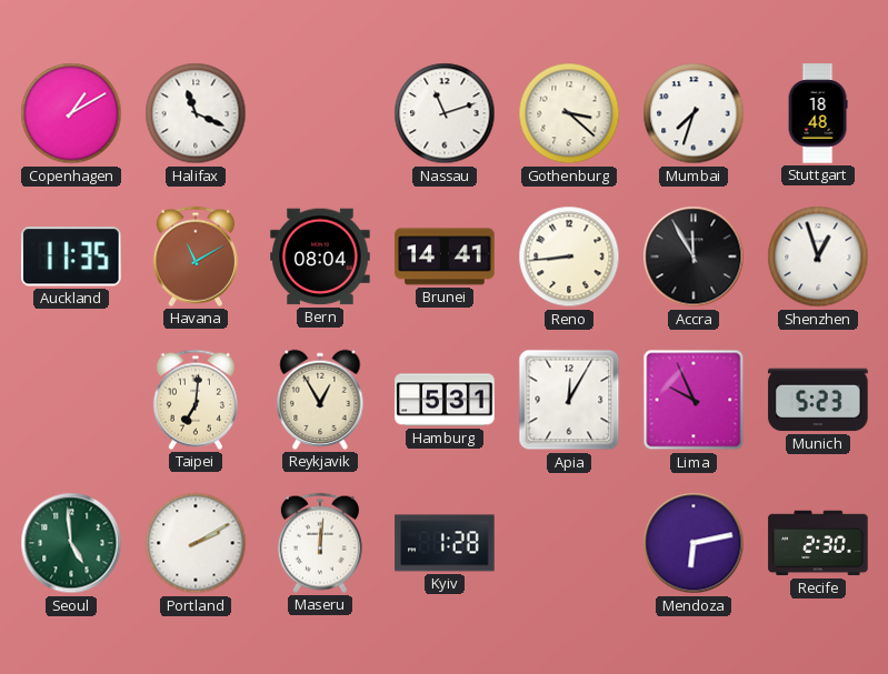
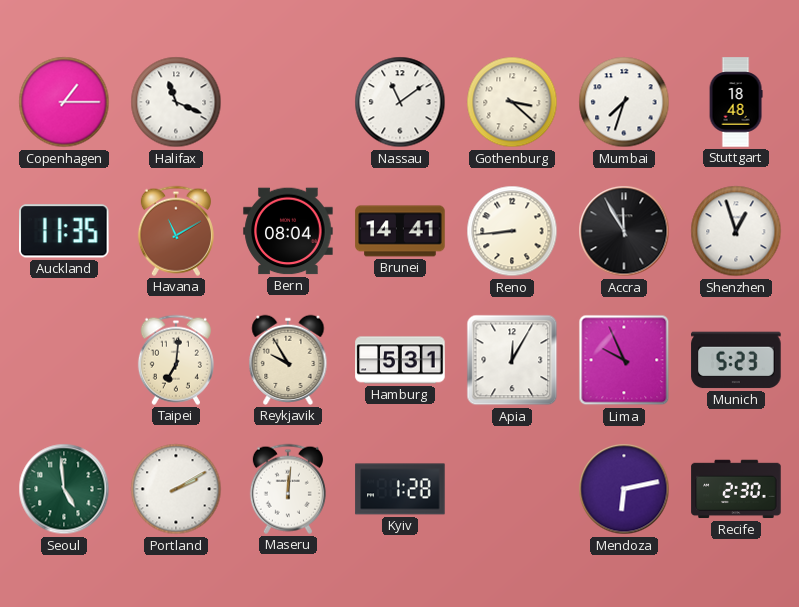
Copenhagen: 1:10 -> 1:15 (64, 102)
Nassau: 11:12 -> 11:09 (400, 102)
Reykjavik: 12:55 -> 9:55 (288, 360)
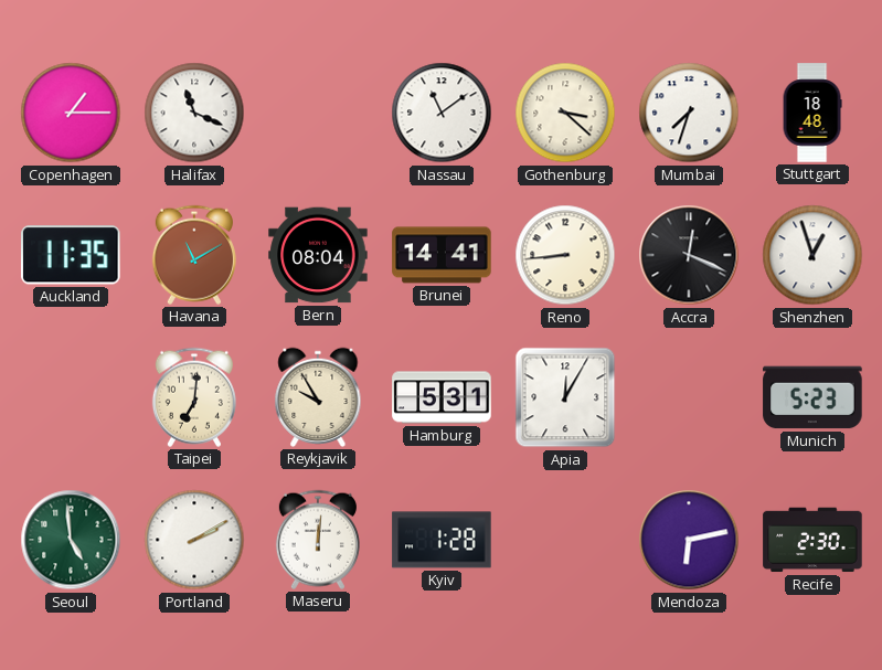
Accra: 11:55 -> 12:19 (689, 255)
Lima: 9:56 -> none (624, 360)
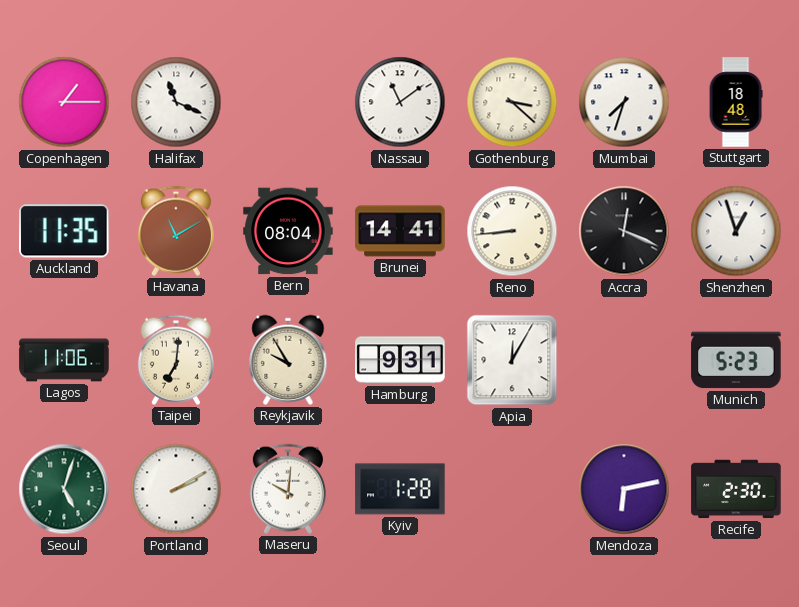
Lagos: none -> 11:06 (64, 360)
Hamburg: 5:31 -> 9:31 (400, 360)
Seoul: 4:59 -> 5:03 (64, 489)
Maseru: 12:01 -> 10:01 (288, 489)
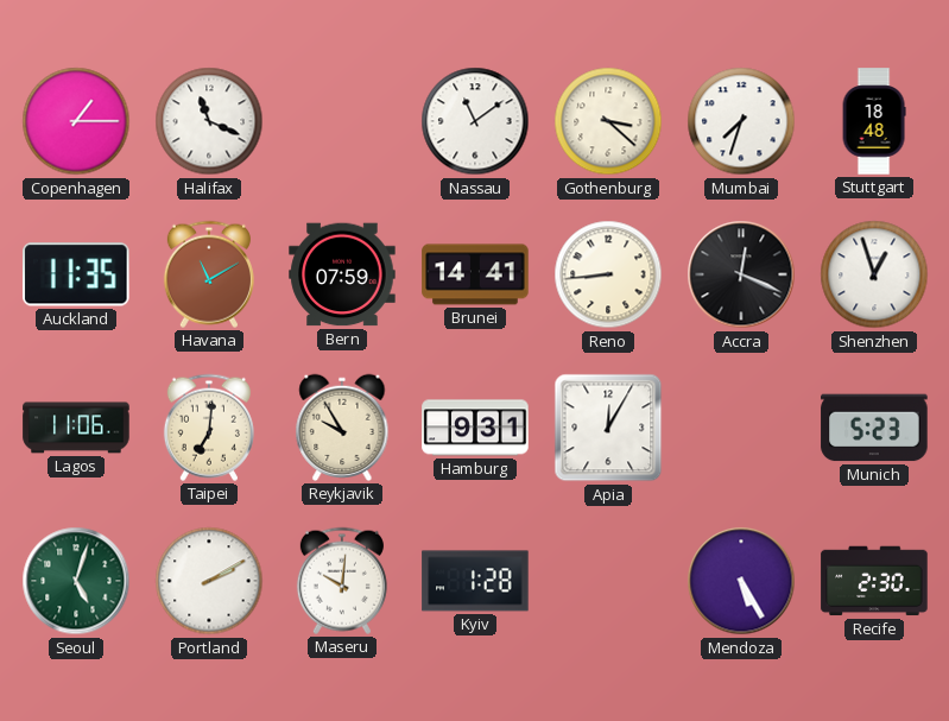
Bern: 08:04 -> 07:59 (342, 274)
Mendoza: 6:13 -> 5:25 (741, 581)
